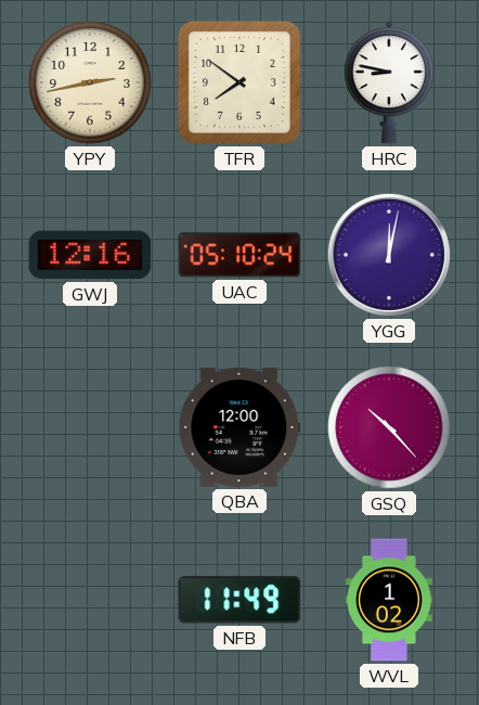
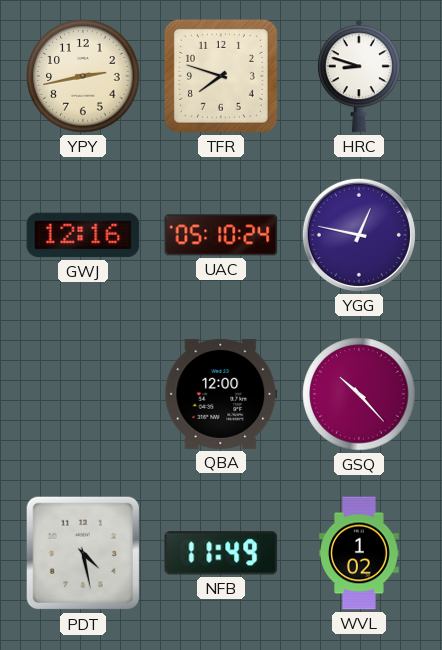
TFR: 7:51 -> 7:48 (221, 76)
HRC: 8:47 -> 8:48 (359, 76)
YGG: 12:02 -> 12:47 (359, 235)
PDT: none -> 4:28 (83, 553)
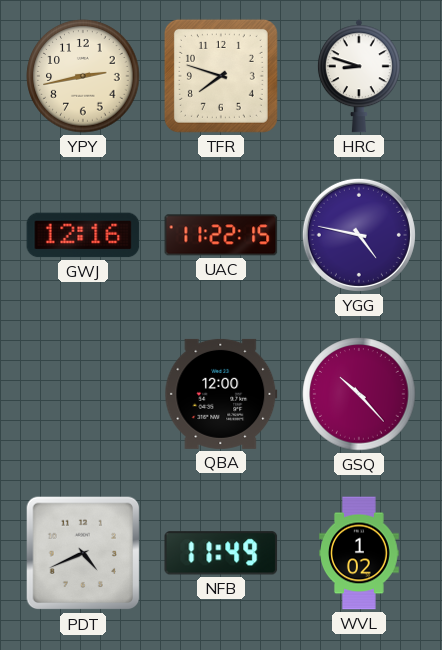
UAC: 05:10 -> 11:22 (221, 235)
YGG: 12:47 -> 4:47 (359, 235)
PDT: 4:28 -> 4:41 (83, 553)
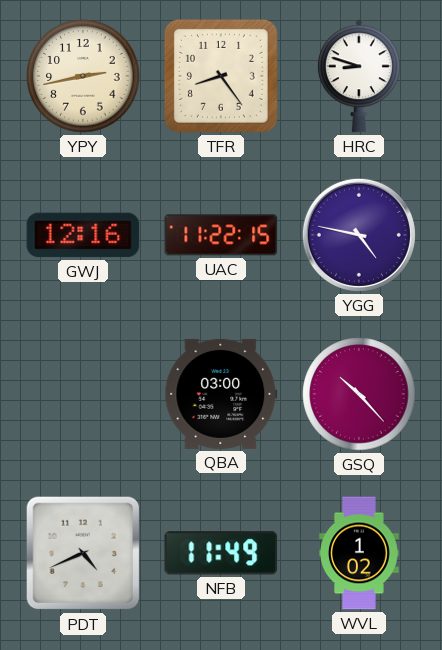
TFR: 7:48 -> 8:24 (221, 76)
QBA: 12:00 -> 03:00 (221, 394)
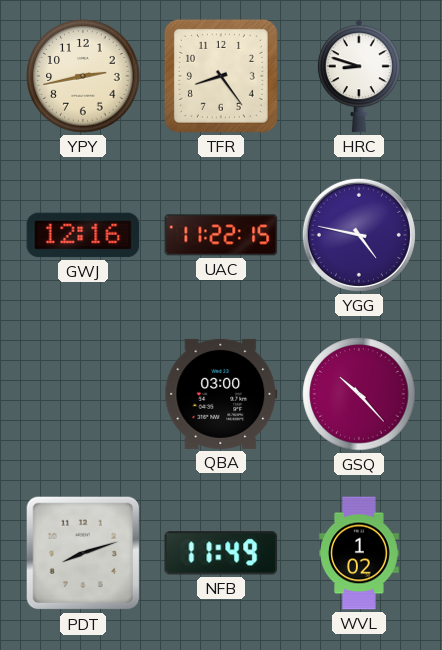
PDT: 4:41 -> 8:12 (83, 553)
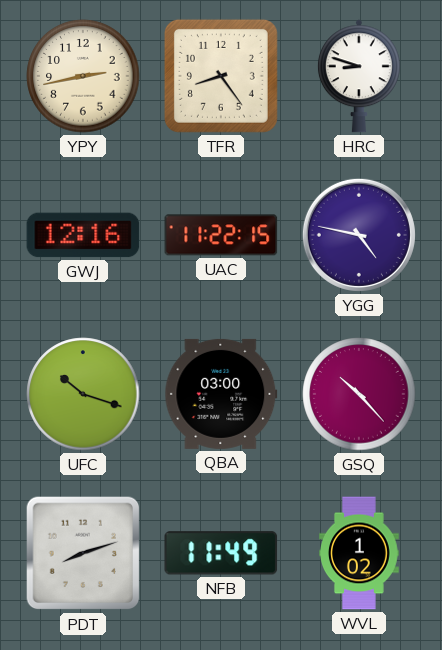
UFC: none -> 10:18 (83, 394)
